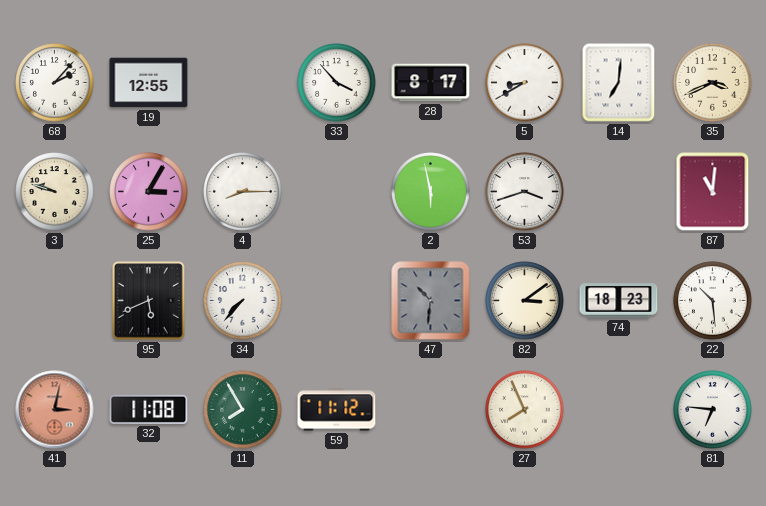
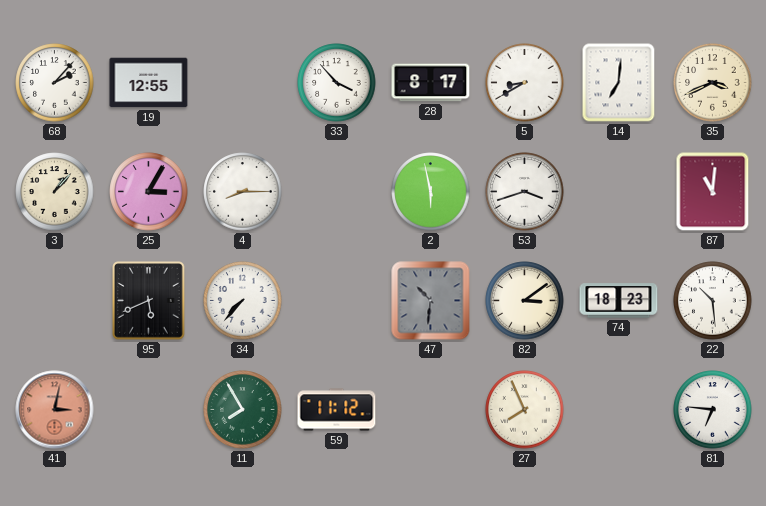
3: 9:48 -> 1:07 (55, 192)
32: 11:08 -> none (149, 409)
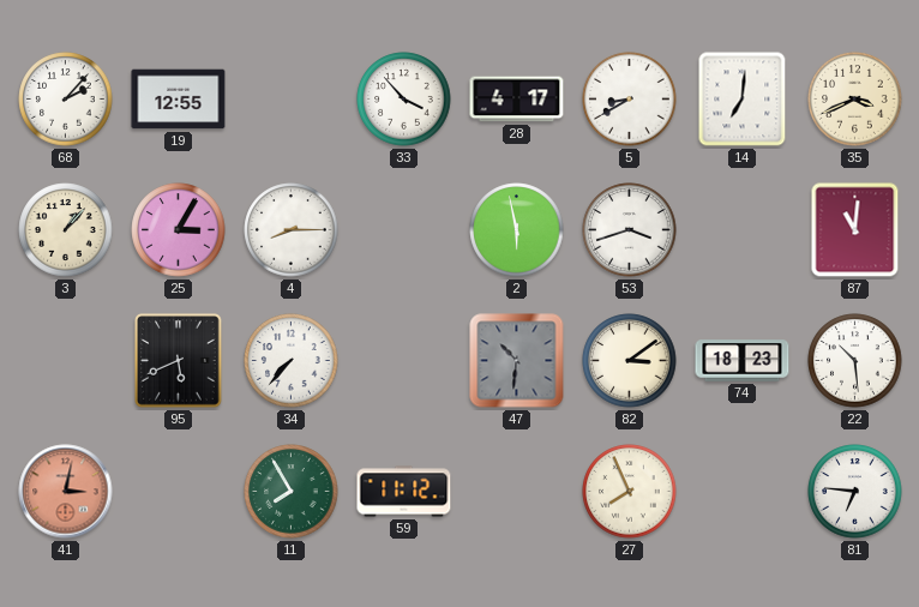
28: 8:17 -> 4:17 (517, 100)
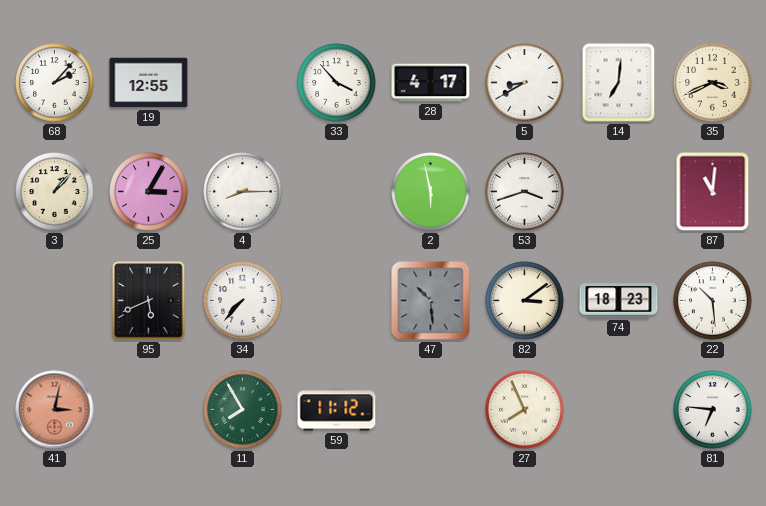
47: 10:31 -> 10:29 (431, 301)
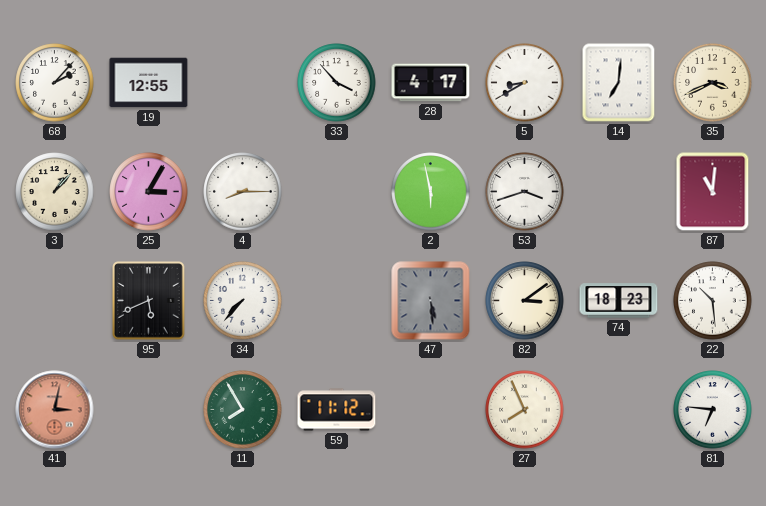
47: 10:29 -> 5:29 (431, 301)
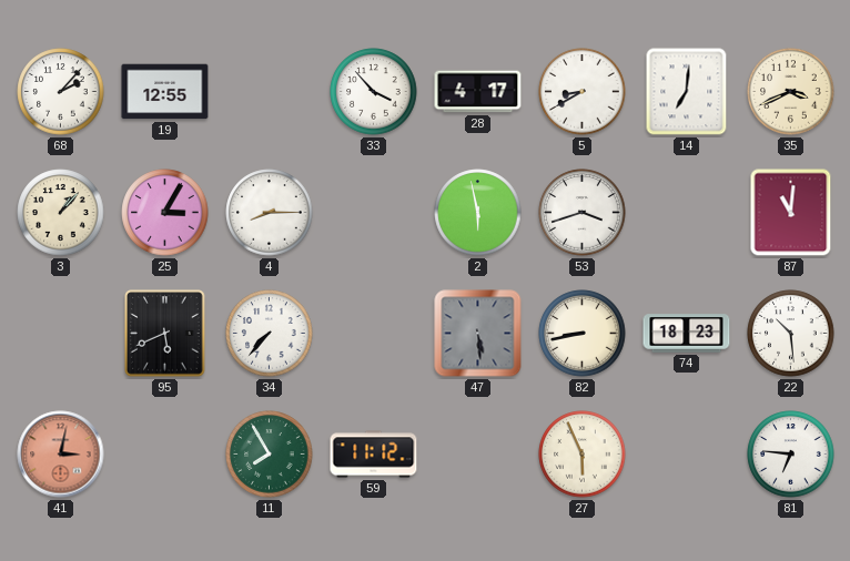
82: 3:09 -> 8:43 (583, 334)
27: 7:56 -> 5:56 (583, 455)
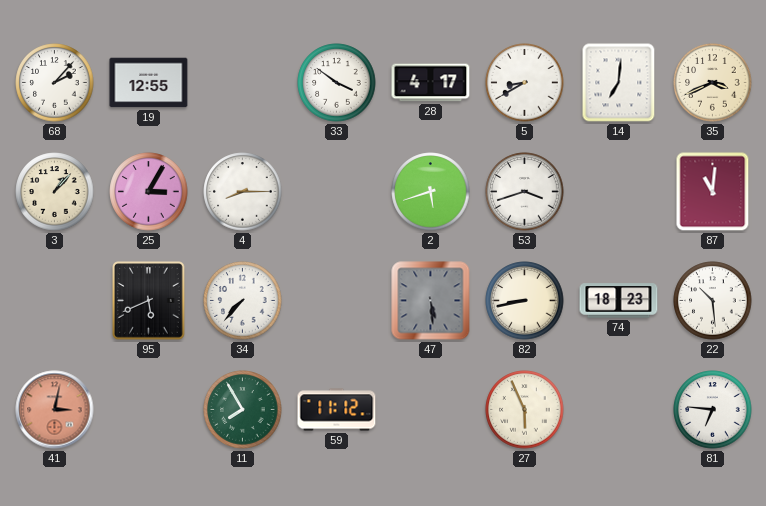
33: 3:53 -> 3:51 (337, 83)
2: 5:58 -> 5:42 (431, 192)
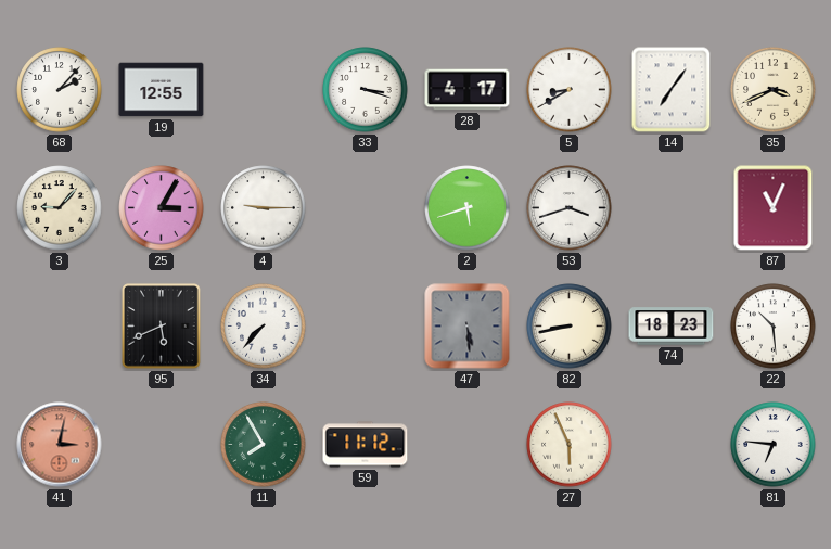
33: 3:51 -> 3:18 (366, 90)
14: 7:01 -> 7:06 (672, 90)
3: 1:07 -> 9:07 (60, 208)
4: 8:15 -> 9:15 (264, 208)
87: 11:01 -> 11:04 (774, 208)
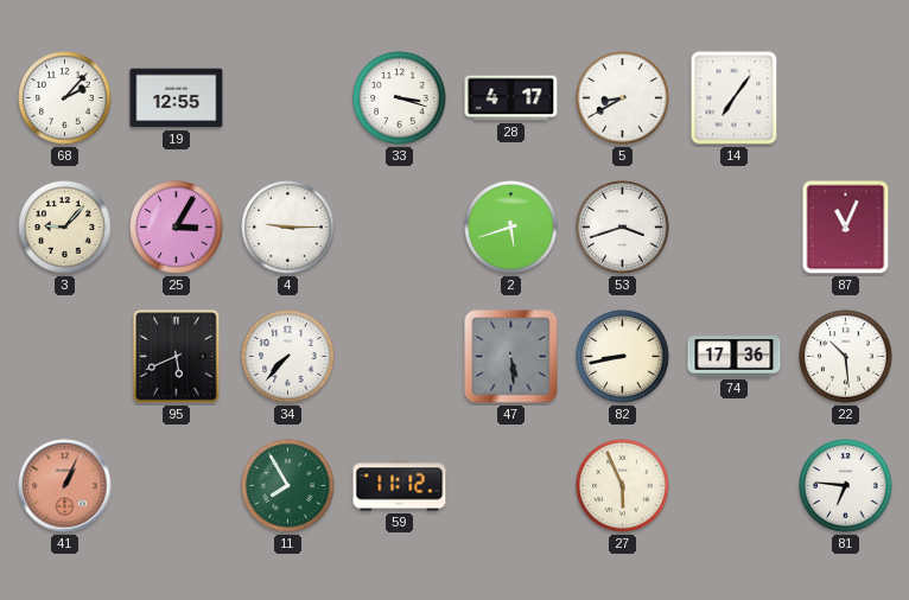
35: 3:41 -> none (774, 90)
74: 18:23 -> 17:36 (735, 357)
41: 3:02 -> 1:04 (65, 486)
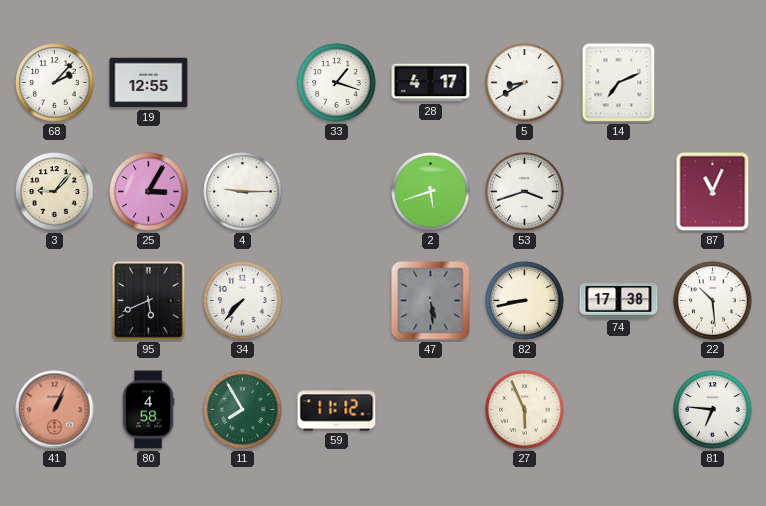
33: 3:18 -> 1:18 (337, 83)
14: 7:06 -> 7:11 (619, 83)
74: 17:36 -> 17:38 (619, 301)
80: none -> 4:58 (148, 410)
